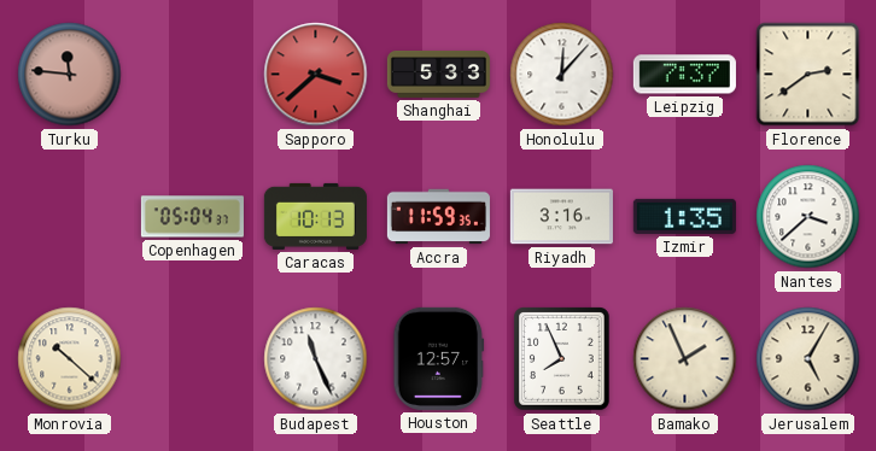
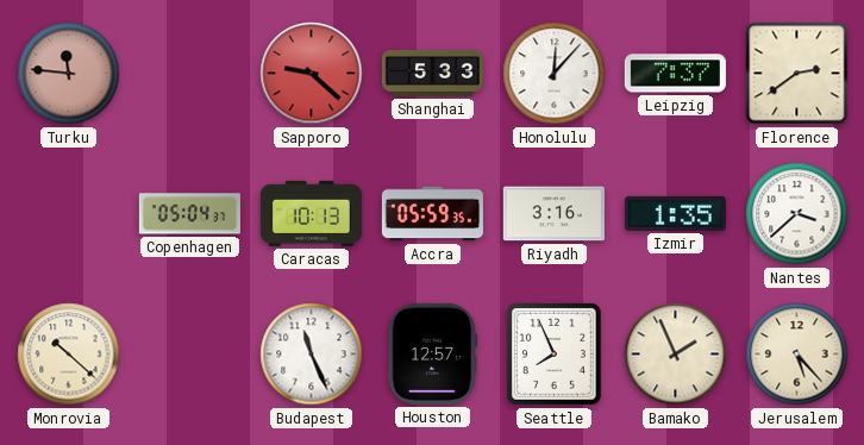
Sapporo: 3:38 -> 9:22 (312, 74)
Accra: 11:59 -> 05:59 (432, 214)
Jerusalem: 5:05 -> 5:23 (797, 355)
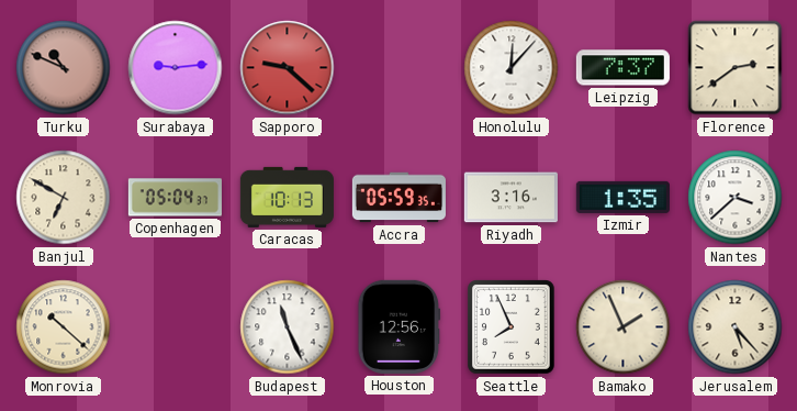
Turku: 11:46 -> 10:49 (64, 68)
Surabaya: none -> 9:14 (176, 68)
Shanghai: 5:33 -> none (432, 74)
Banjul: none -> 6:50 (64, 198)
Houston: 12:57 -> 12:56 (400, 326)
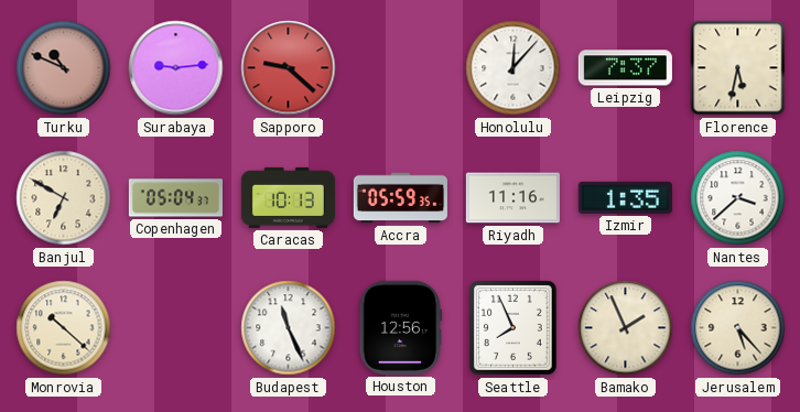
Florence: 2:39 -> 5:32 (738, 68)
Riyadh: 3:16 -> 11:16 (512, 198)
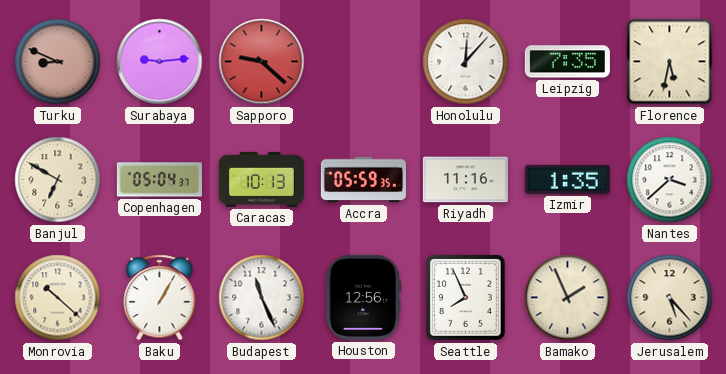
Turku: 10:49 -> 8:49 (58, 62)
Leipzig: 7:37 -> 7:35 (567, 62)
Baku: none -> 1:05 (160, 298)
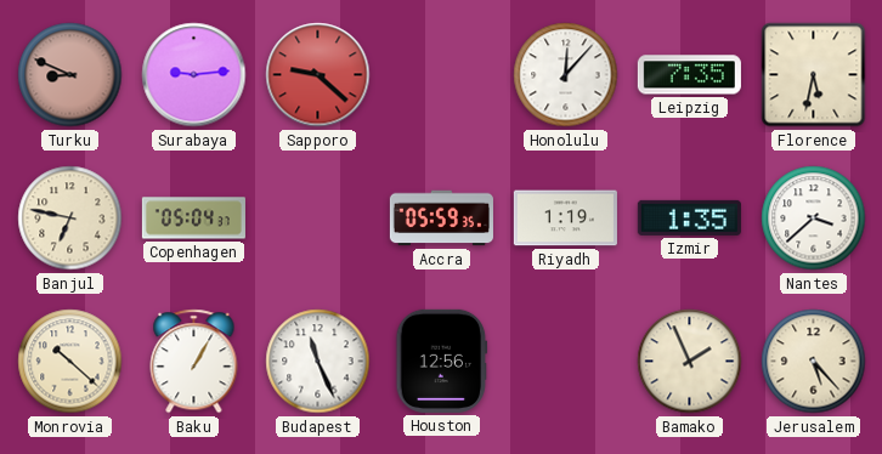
Banjul: 6:50 -> 6:47 (70, 219)
Caracas: 10:13 -> none (261, 179)
Riyadh: 11:16 -> 1:19 (565, 219)
Seattle: 7:56 -> none (466, 298)
